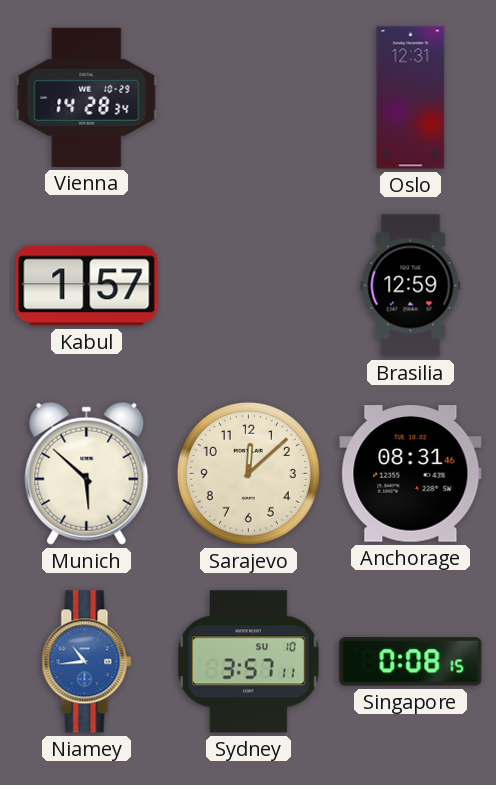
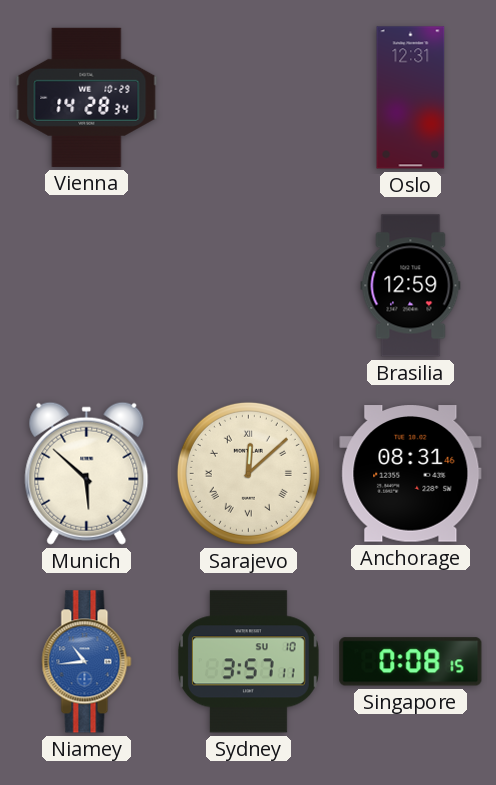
Kabul: 1:57 -> none (87, 286)
Sarajevo numerals: Arabic -> Roman (248, 473)
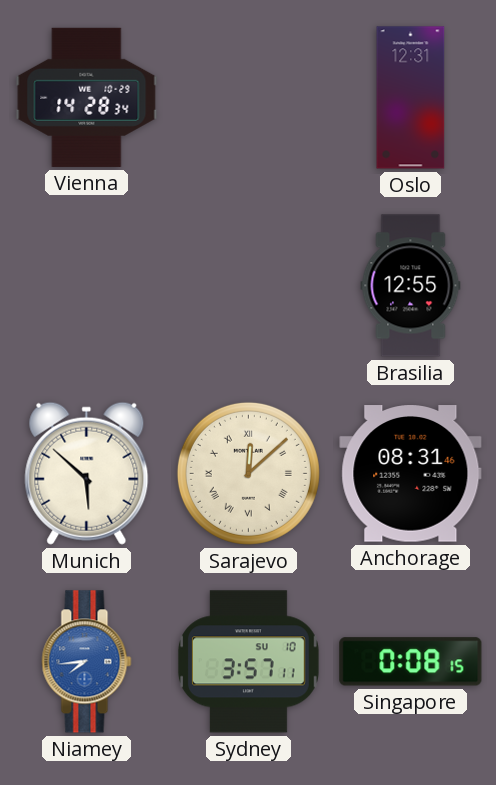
Brasilia: 12:59 -> 12:55 (411, 286)
Niamey: 10:44 -> 7:44 (87, 662)
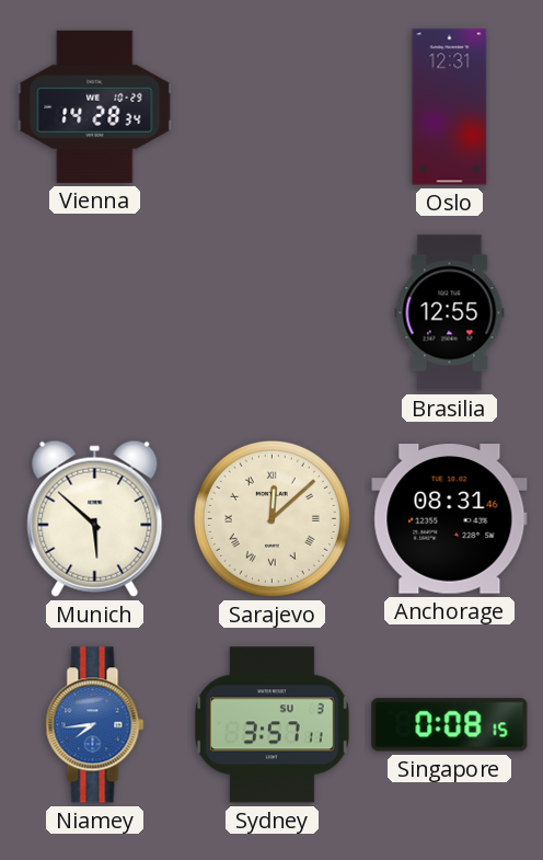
Sydney date: SU 10 -> SU 3 (271, 725)
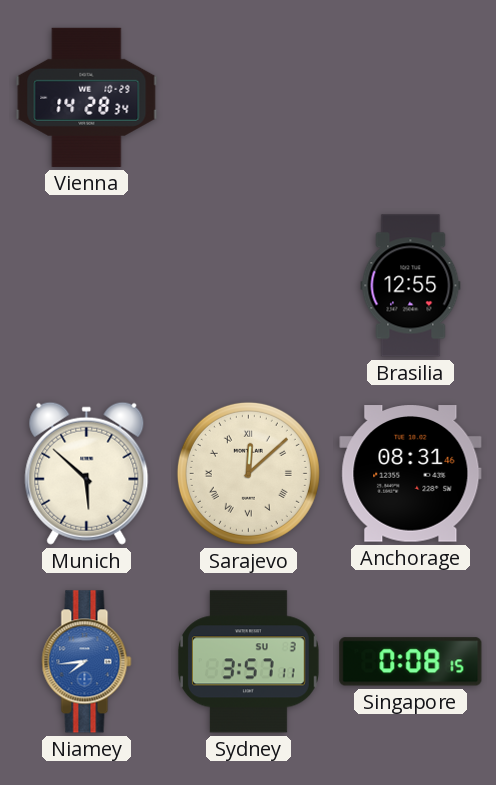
Oslo: 12:31 -> none (450, 107)
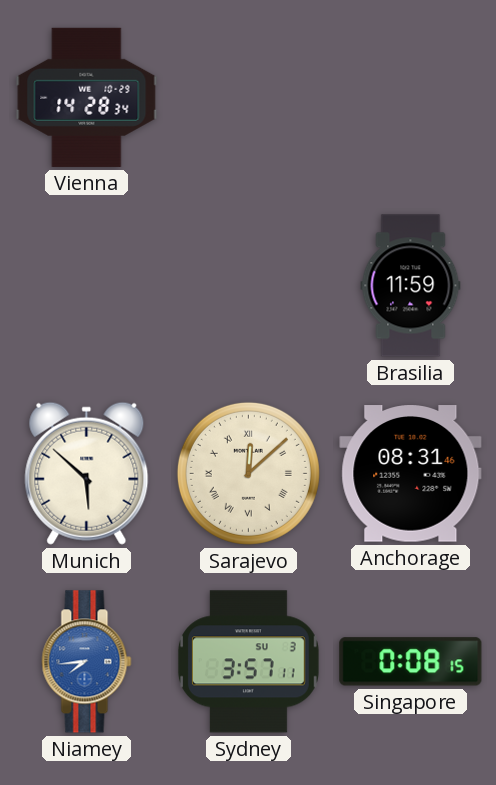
Brasilia: 12:55 -> 11:59 (411, 286)
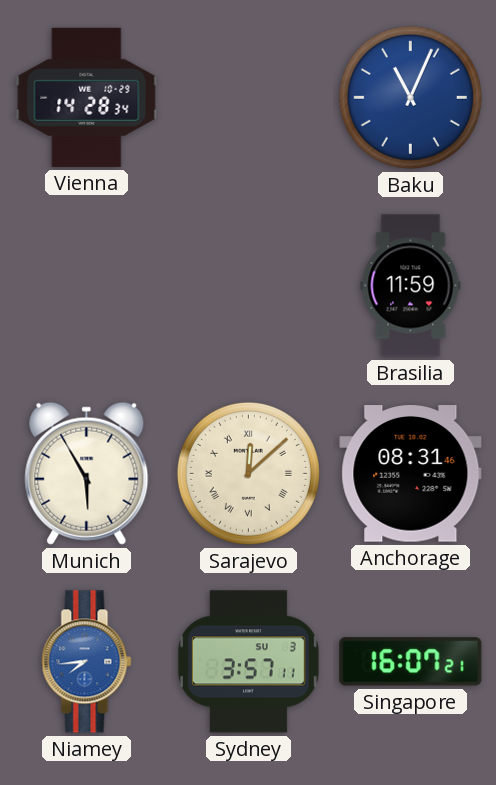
Baku: none -> 11:04 (410, 97)
Munich: 5:52 -> 5:55 (87, 473)
Singapore: 0:08 -> 16:07 (411, 662)
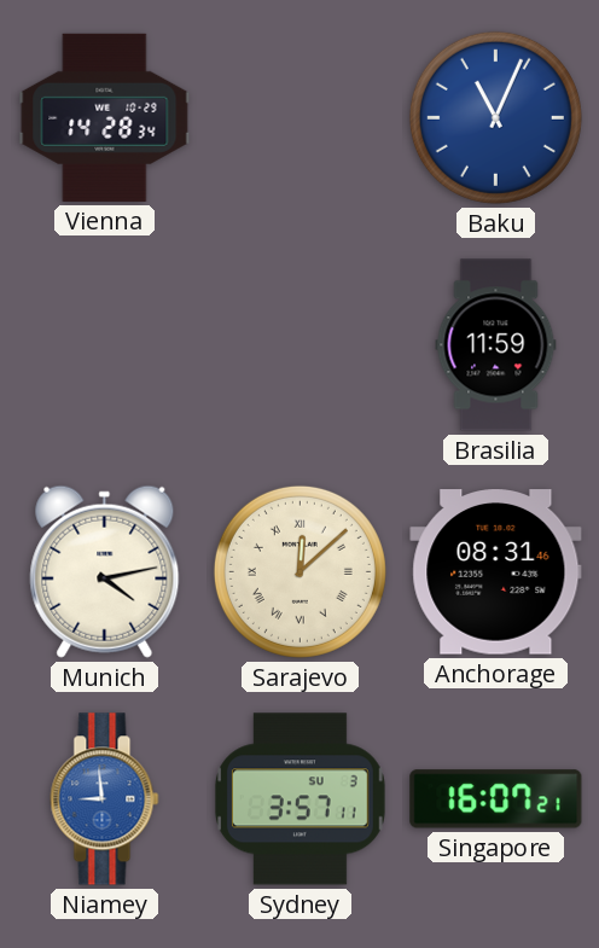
Munich: 5:55 -> 4:13 (105, 571)
Niamey: 7:44 -> 8:59 (105, 799)
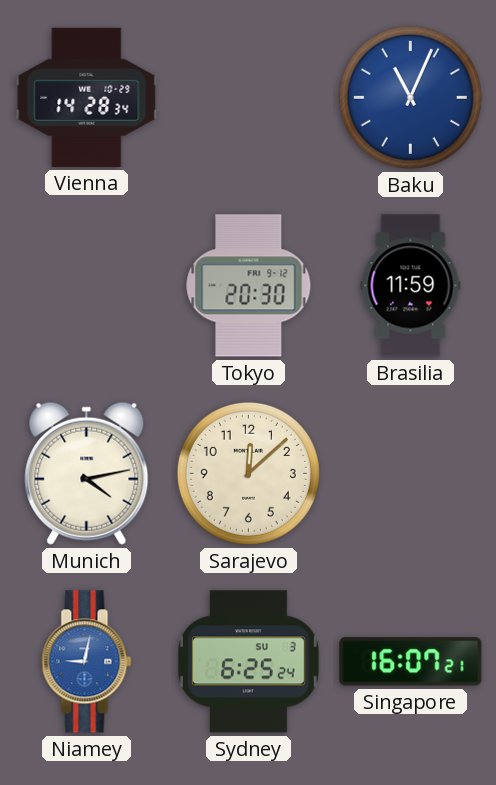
Tokyo: none -> 20:30 (249, 286)
Sarajevo numerals: Roman -> Arabic (248, 473)
Anchorage: 08:31 -> none (496, 572)
Niamey: 8:59 -> 9:02 (87, 662)
Sydney: 3:57 -> 6:25 (248, 662)
